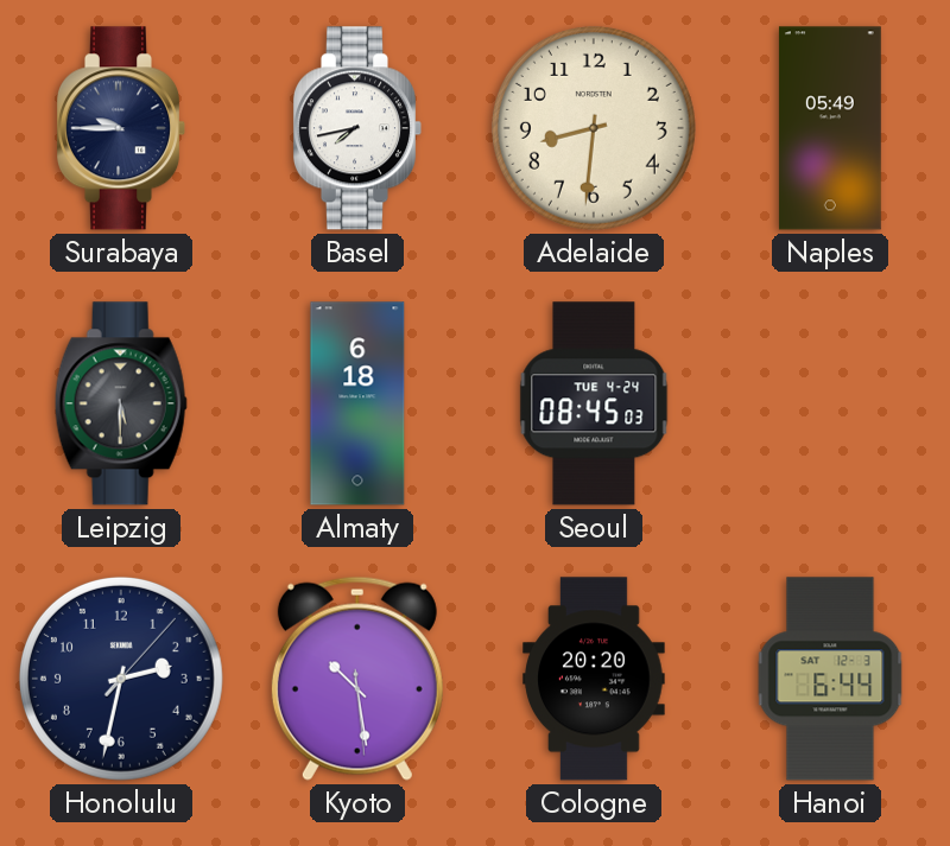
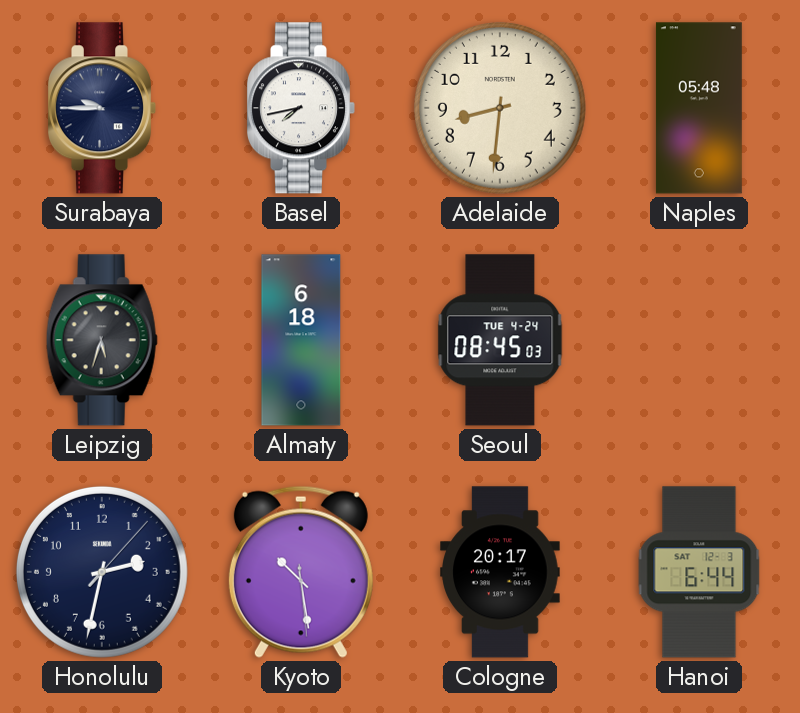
Naples: 05:49 -> 05:48 (699, 108)
Leipzig: 5:30 -> 5:33 (102, 340)
Cologne: 20:20 -> 20:17 (500, 572)
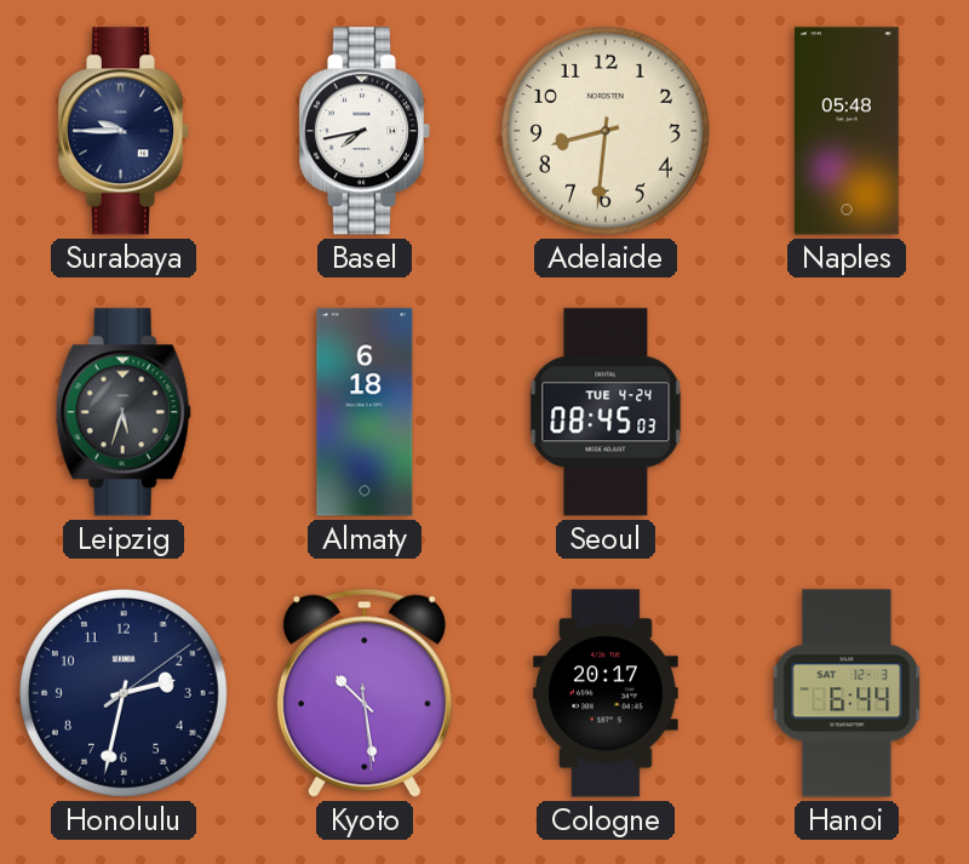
Honolulu: 2:32:07 -> 2:32:09 (124, 693)
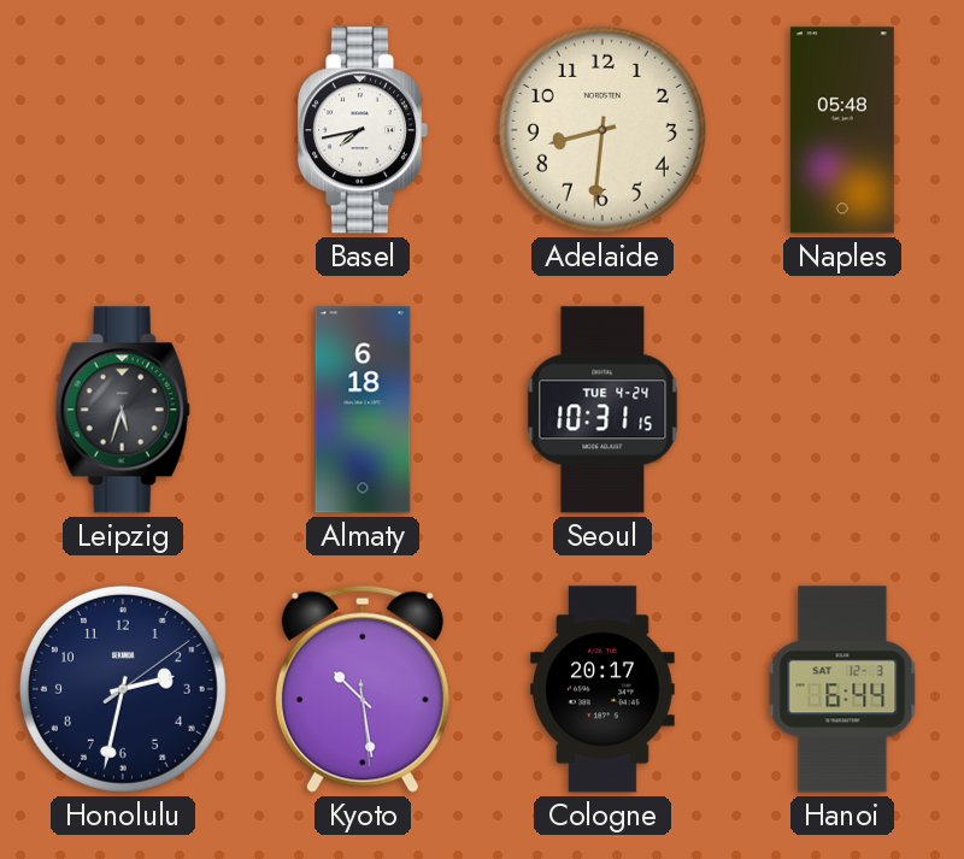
Surabaya: 9:45 -> none (124, 131)
Seoul: 08:45 -> 10:31 (602, 410)
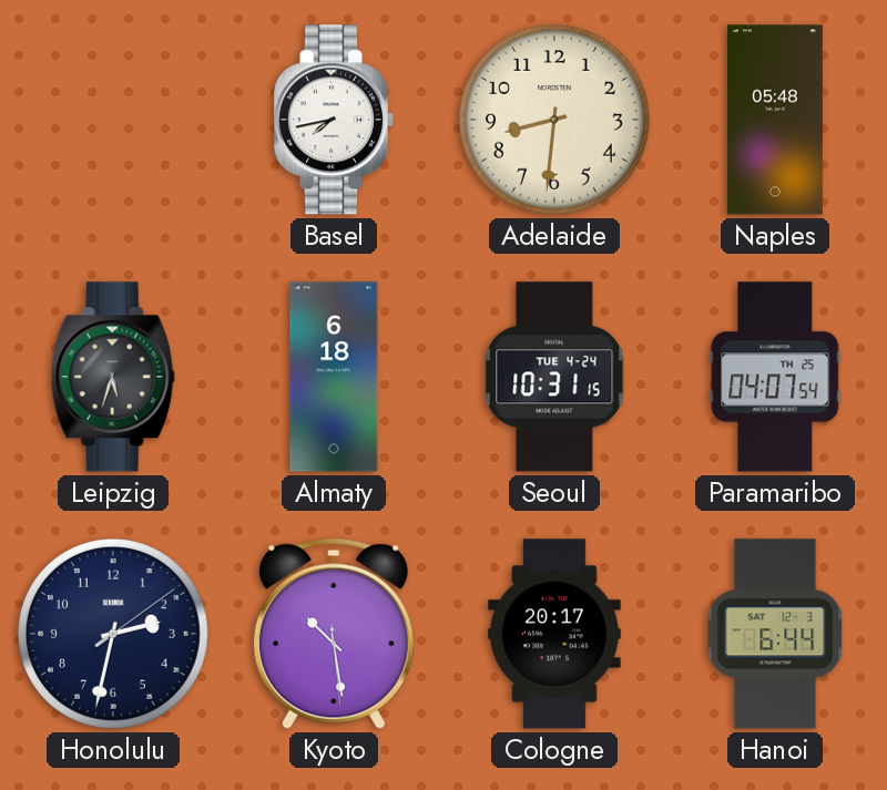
Paramaribo: none -> 04:07 (775, 377)
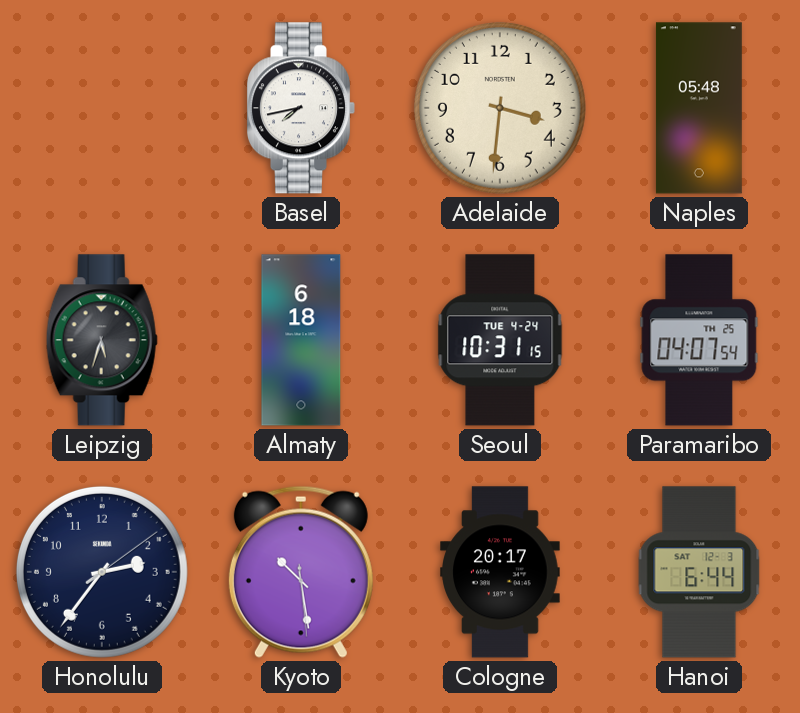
Adelaide: 8:31 -> 3:31 (500, 108)
Honolulu: 2:32 -> 2:36 (102, 572)
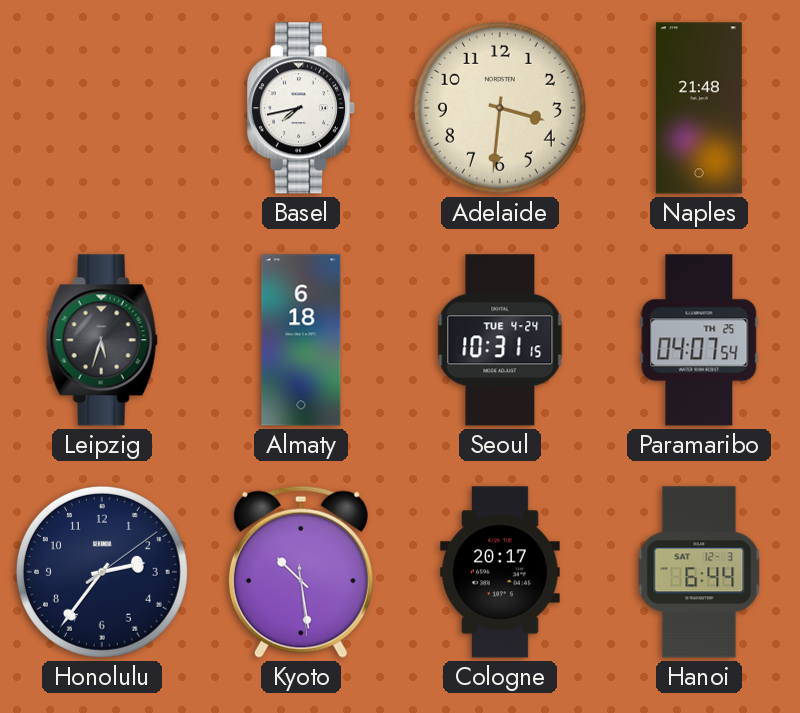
Naples: 05:48 -> 21:48 (699, 108)
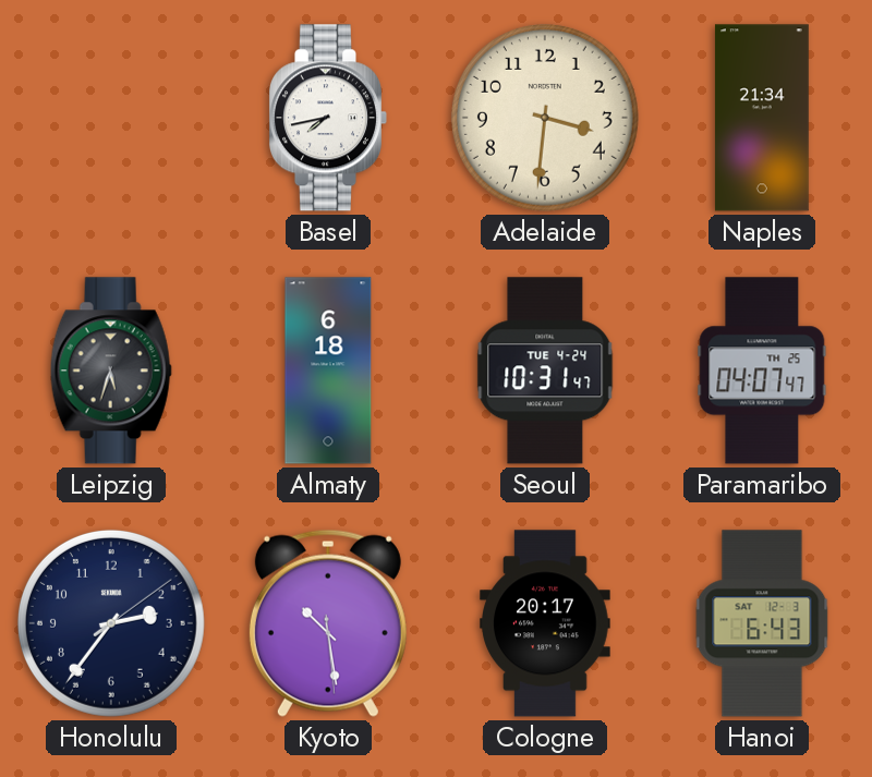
Naples: 21:48 -> 21:34 (762, 118)
Seoul: 10:31:15 -> 10:31:47 (545, 371)
Paramaribo: 04:07:54 -> 04:07:47 (762, 371)
Hanoi: 6:44 -> 6:43 (762, 623)
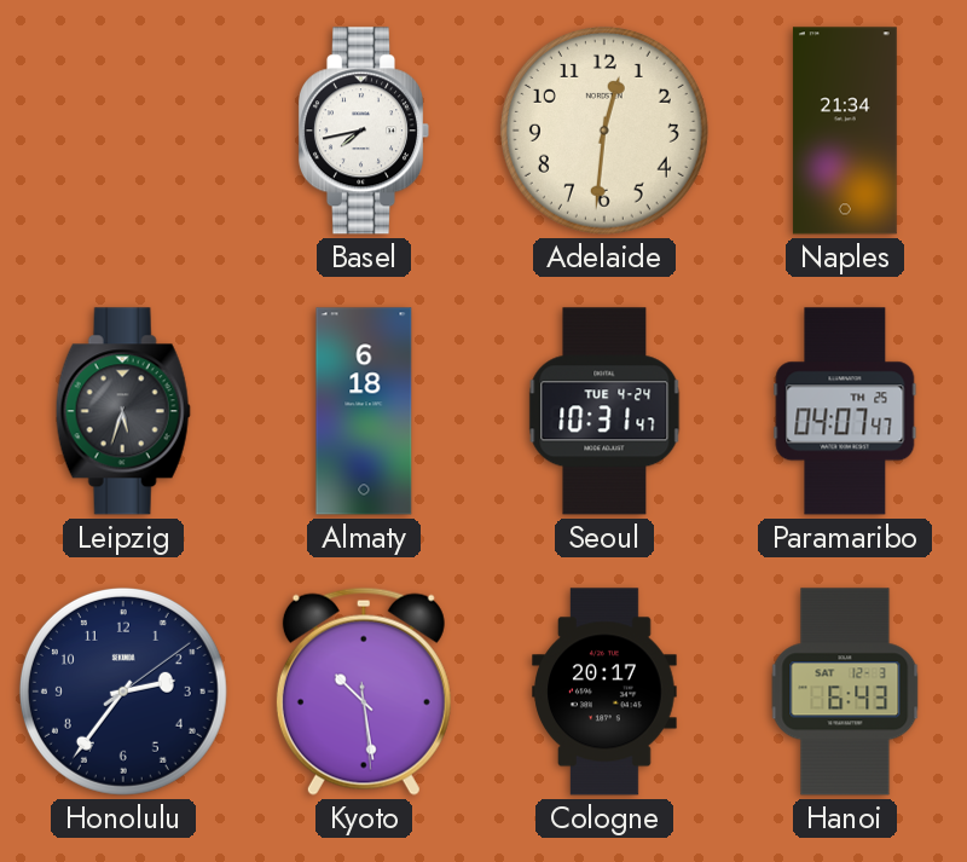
Adelaide: 3:31 -> 12:31 (604, 131)
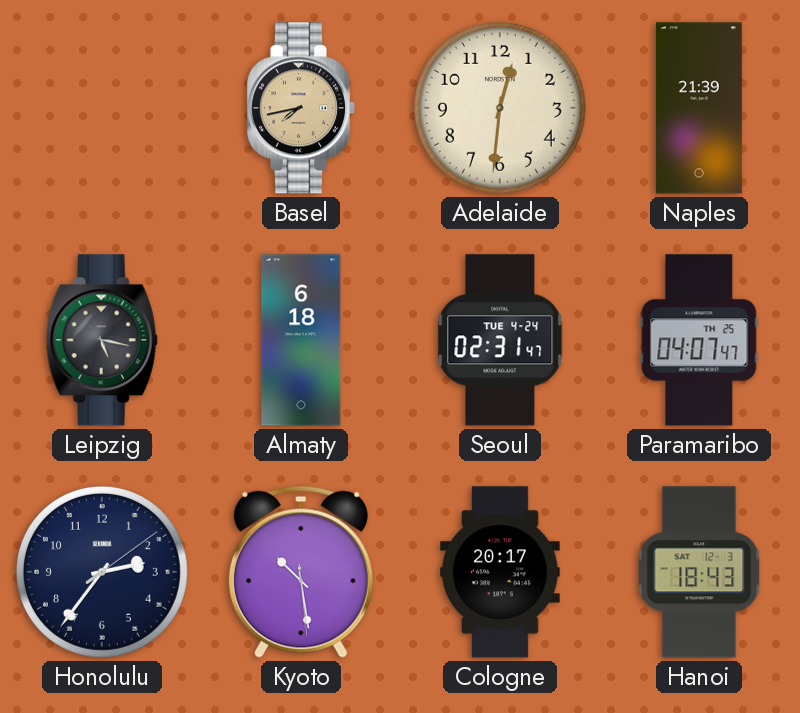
Basel dial: white -> champagne (301, 108)
Naples: 21:34 -> 21:39 (699, 108)
Leipzig: 5:33 -> 5:17 (102, 340)
Seoul: 10:31 -> 02:31 (500, 340)
Hanoi: 6:43 -> 18:43 (699, 572)
